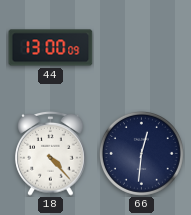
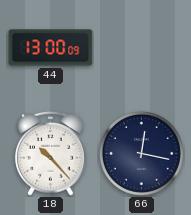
18: 4:23 -> 10:23 (51, 153)
66: 12:31 -> 12:17 (141, 153)
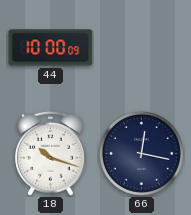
44: 13:00 -> 10:00 (51, 48)
18: 10:23 -> 10:18 (51, 153)
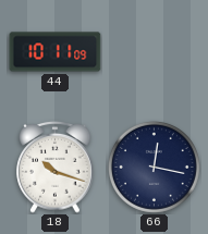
44: 10:00 -> 10:11 (56, 52)
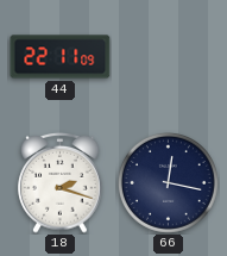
44: 10:11 -> 22:11 (61, 57)
18: 10:18 -> 2:18 (61, 182)
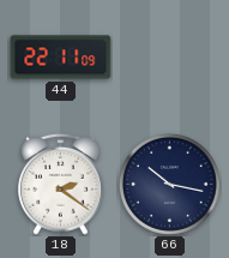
18: 2:18 -> 2:21 (61, 184)
66: 12:17 -> 10:17 (169, 184)
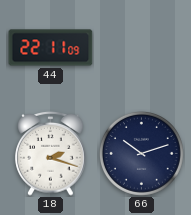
18: 2:21 -> 2:18 (51, 153)
66: 10:17 -> 10:12 (141, 153)
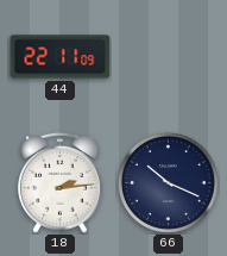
18: 2:18 -> 2:14 (61, 182)
66: 10:12 -> 10:19 (168, 182)
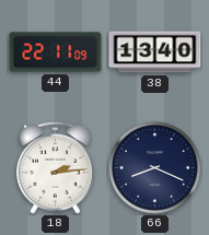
38: none -> 13:40 (155, 52)
66: 10:19 -> 8:19 (154, 167)
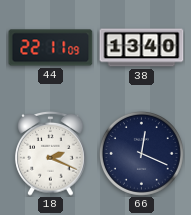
18: 2:14 -> 2:19 (51, 153)
66: 8:19 -> 12:19 (141, 153)
